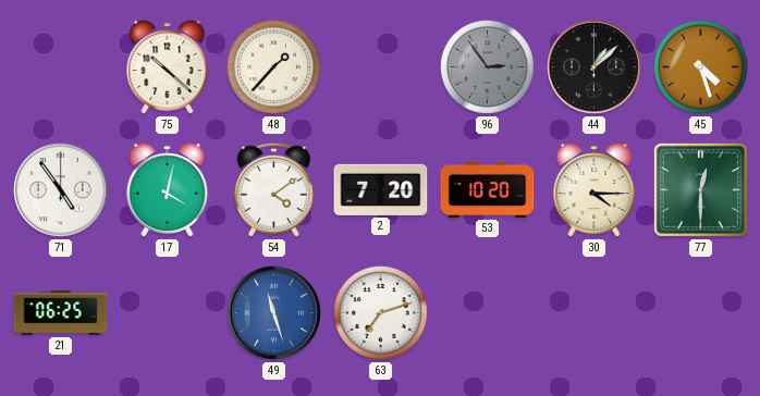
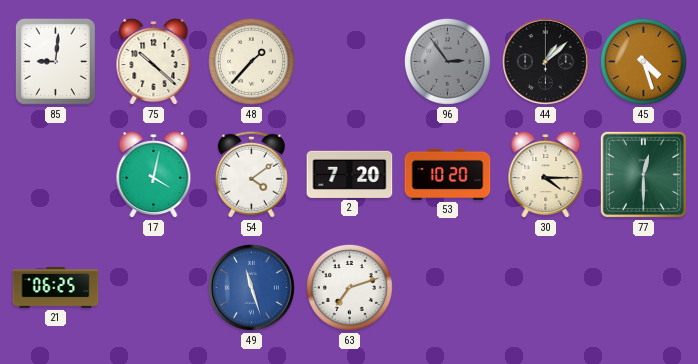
85: none -> 9:01 (55, 61)
71: 4:54 -> none (61, 190)
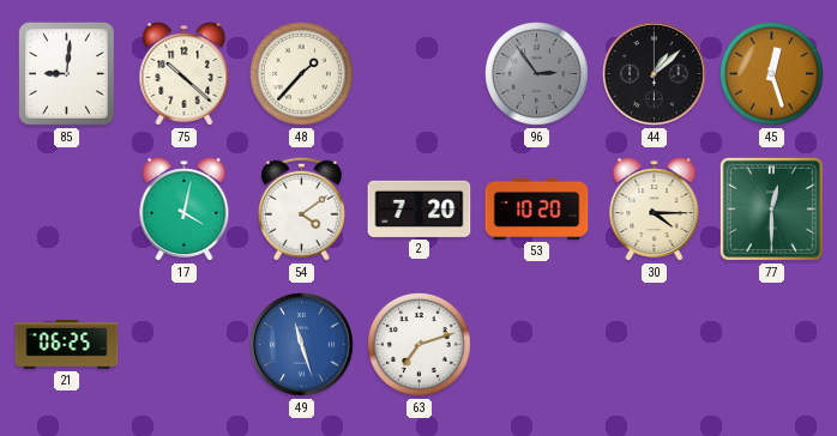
45: 4:27 -> 12:27 (771, 73)
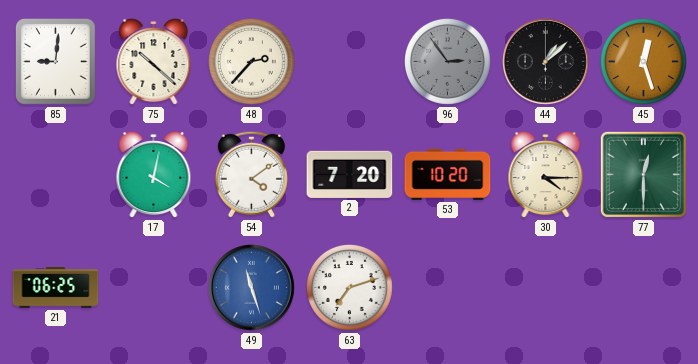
48: 1:37 -> 2:37 (251, 61)
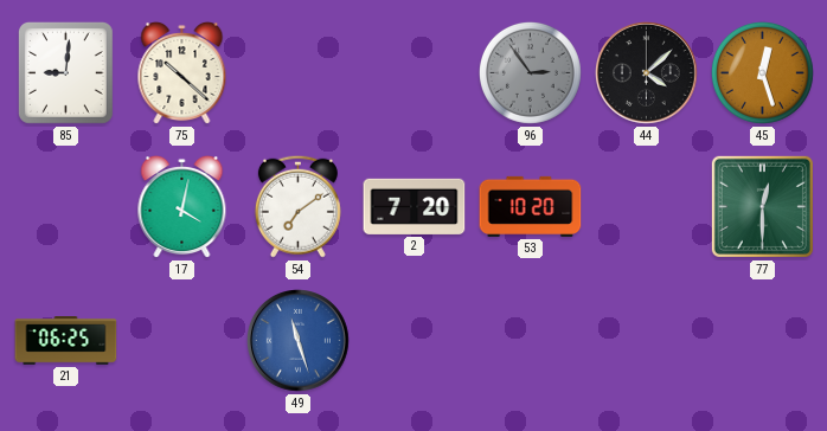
48: 2:37 -> none (251, 61)
44: 1:08 -> 4:08 (647, 73)
54: 4:09 -> 7:09 (297, 206)
30: 4:15 -> none (546, 175)
63: 7:12 -> none (349, 287)
